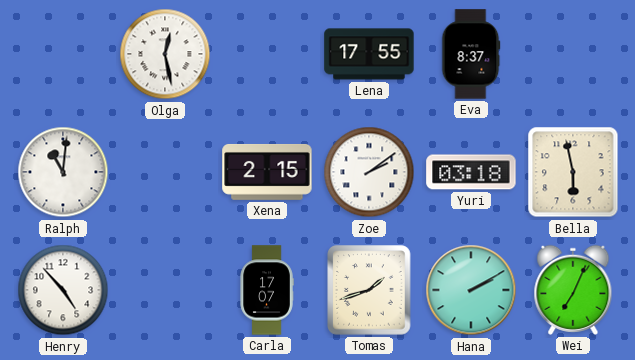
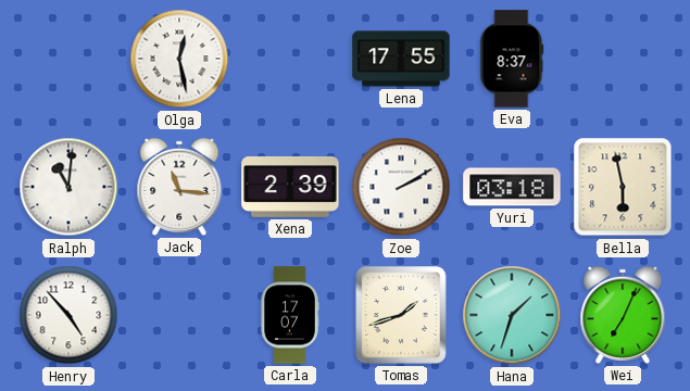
Jack: none -> 11:16 (179, 187)
Xena: 2:15 -> 2:39 (290, 187)
Zoe: 2:09 -> 2:10 (401, 187)
Hana: 2:10 -> 1:33 (512, 315)
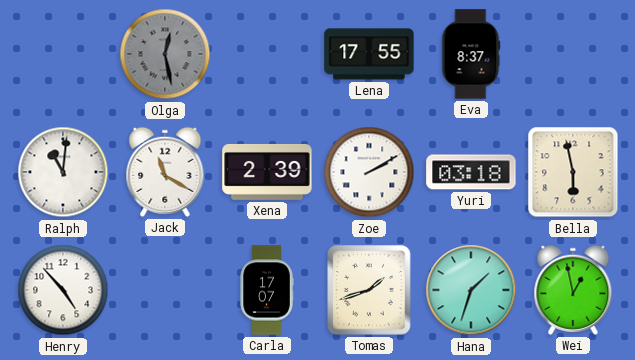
Olga dial: white -> grey (165, 54)
Jack: 11:16 -> 11:20 (165, 172)
Wei: 7:04 -> 12:58 (573, 290)
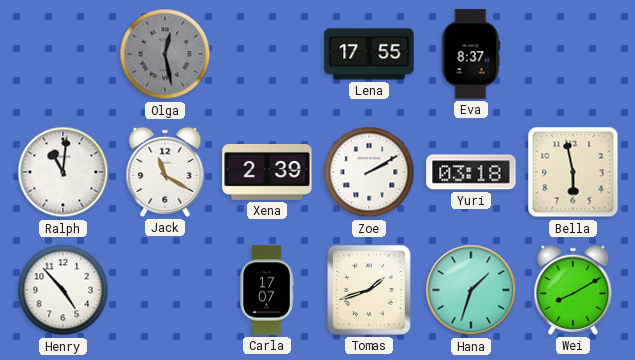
Wei: 12:58 -> 8:10 (573, 290)
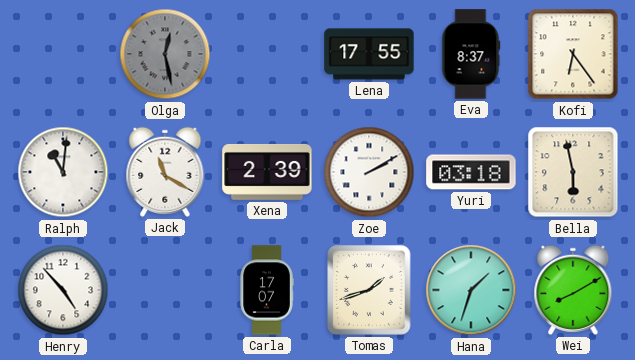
Kofi: none -> 6:24 (573, 54)
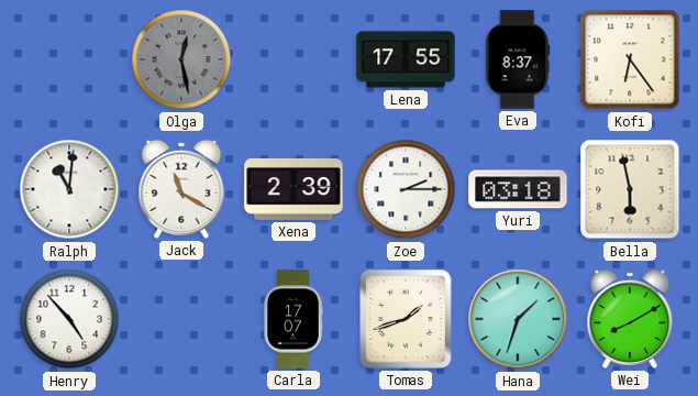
Zoe: 2:10 -> 2:15 (406, 189)
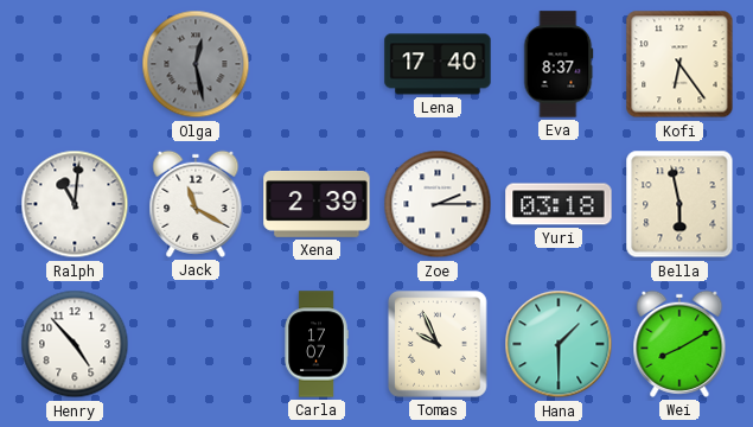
Lena: 17:55 -> 17:40 (438, 64)
Tomas: 1:42 -> 9:56 (438, 344)
Hana: 1:33 -> 1:30 (559, 344)
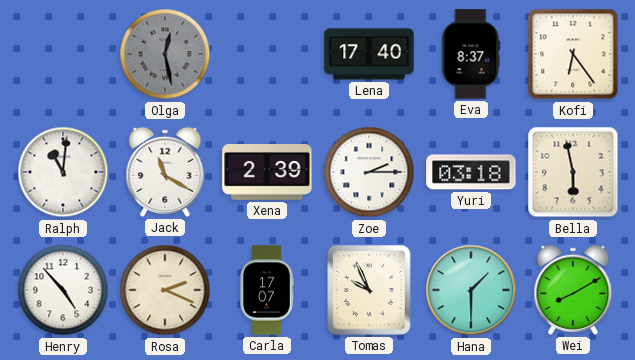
Rosa: none -> 2:19 (165, 290)
